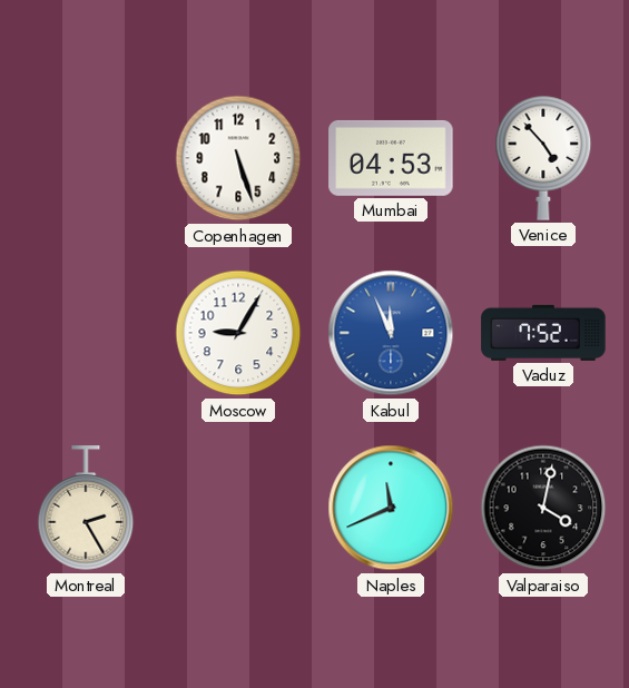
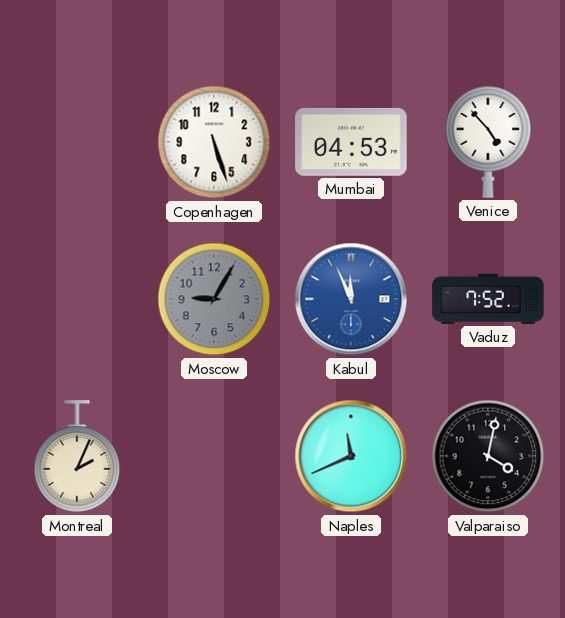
Moscow dial: white -> grey (214, 299)
Montreal: 2:25 -> 2:04 (77, 457)
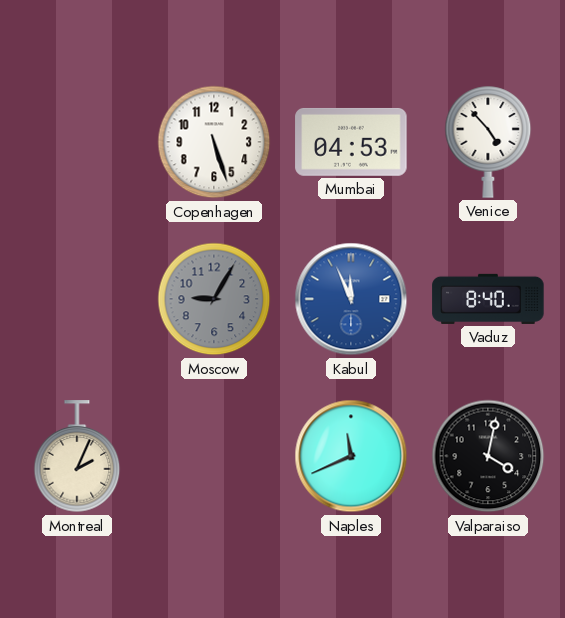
Vaduz: 7:52 -> 8:40 (488, 299)
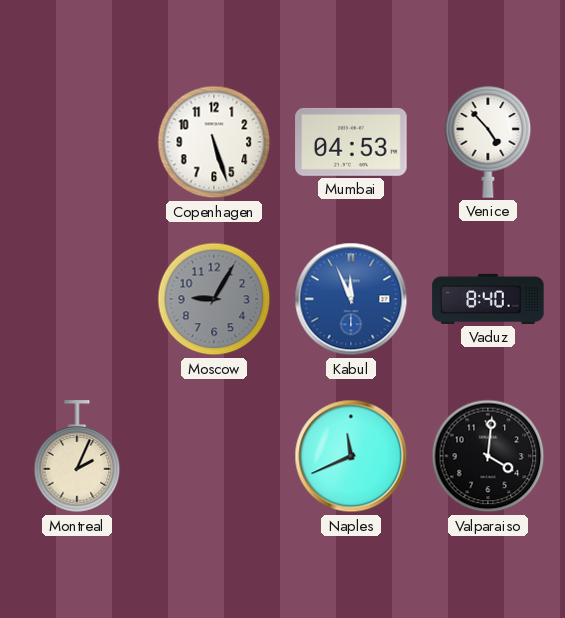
Valparaiso: 4:02 -> 4:01 (488, 456)
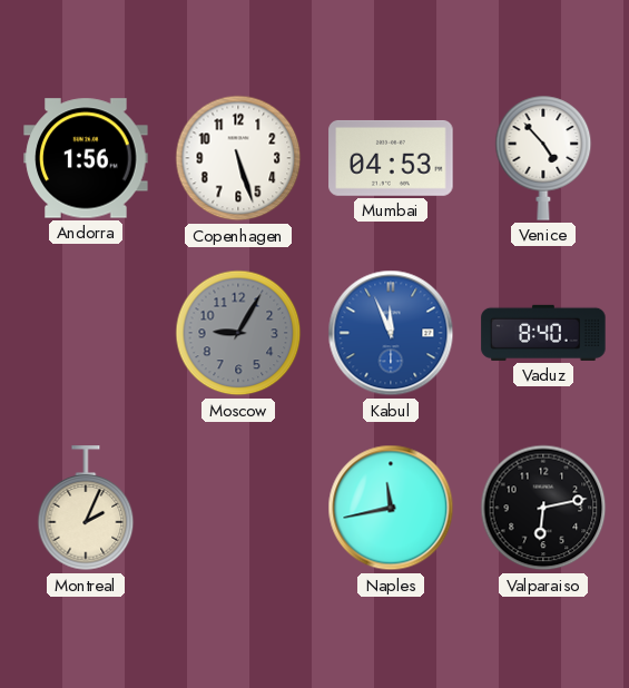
Andorra: none -> 1:56 (86, 158)
Naples: 11:41 -> 11:43 (391, 508)
Valparaiso: 4:01 -> 6:13 (543, 508)
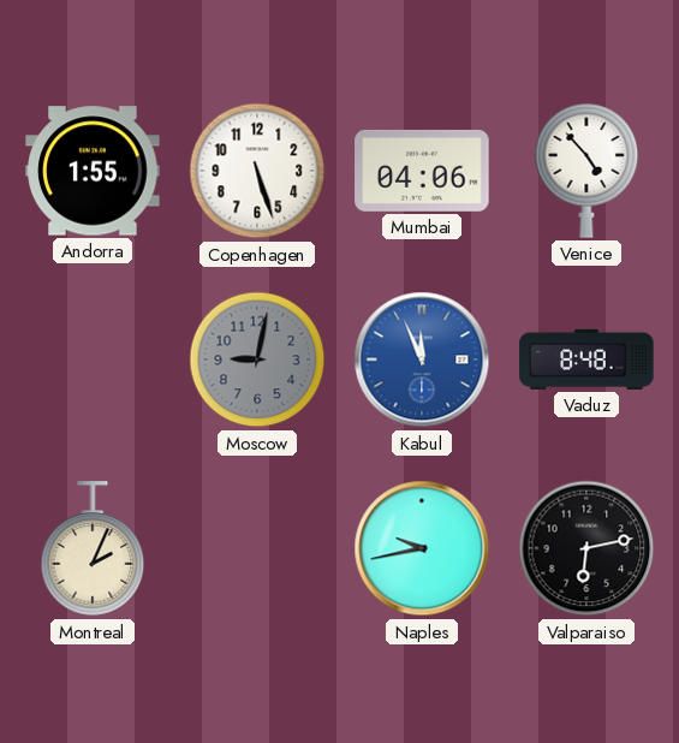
Andorra: 1:56 -> 1:55 (93, 171)
Mumbai: 04:53 -> 04:06 (422, 171)
Moscow: 9:05 -> 9:02 (257, 359)
Vaduz: 8:40 -> 8:48 (586, 359)
Naples: 11:43 -> 9:43 (422, 548)
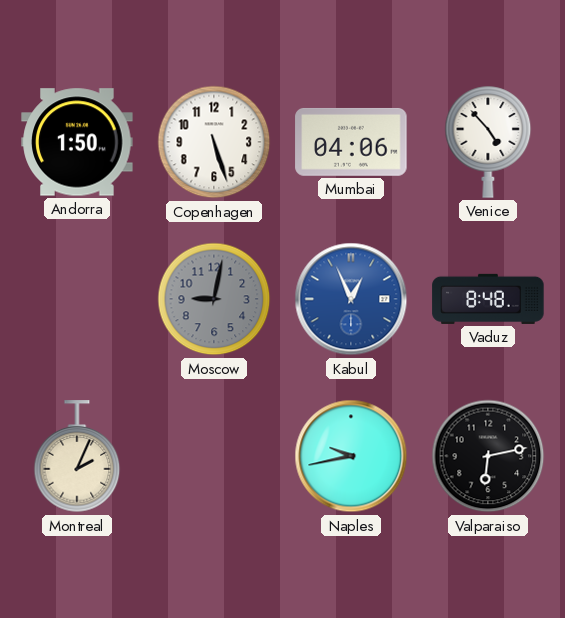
Andorra: 1:55 -> 1:50 (77, 142)
Kabul: 11:56 -> 12:56 (351, 299)
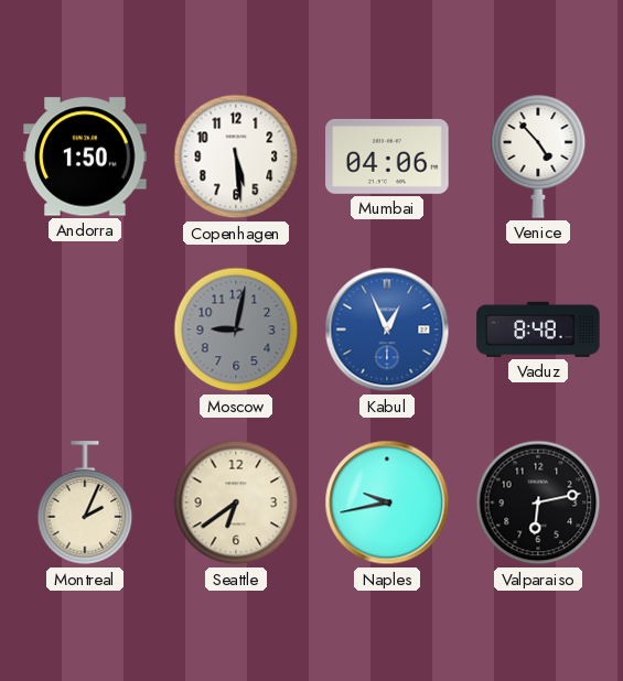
Copenhagen: 5:27 -> 5:29 (236, 156)
Seattle: none -> 6:39 (236, 502)
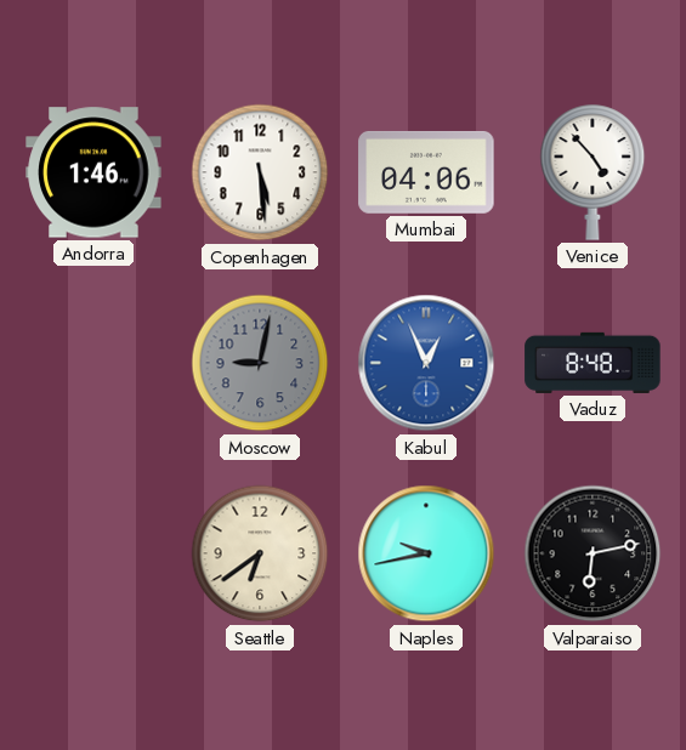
Andorra: 1:50 -> 1:46 (93, 172)
Montreal: 2:04 -> none (85, 504)
